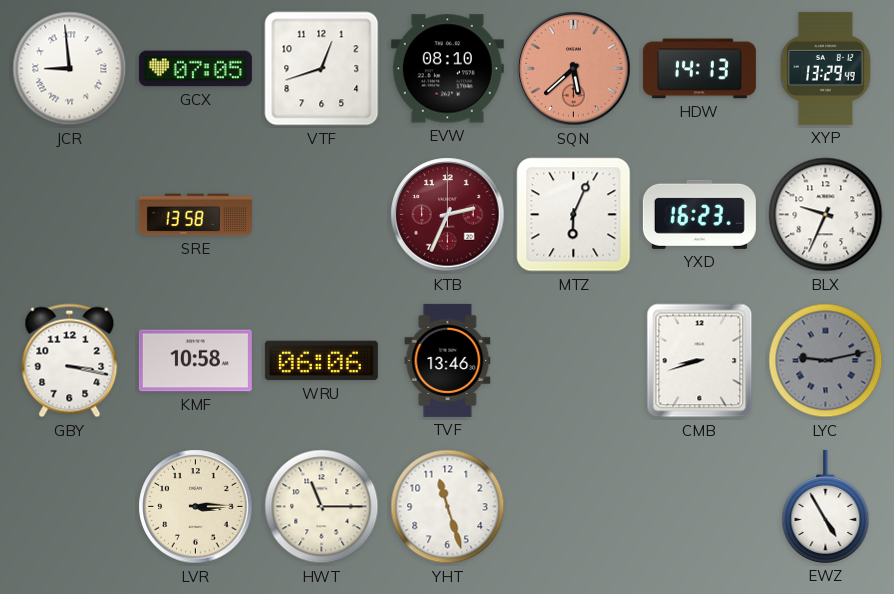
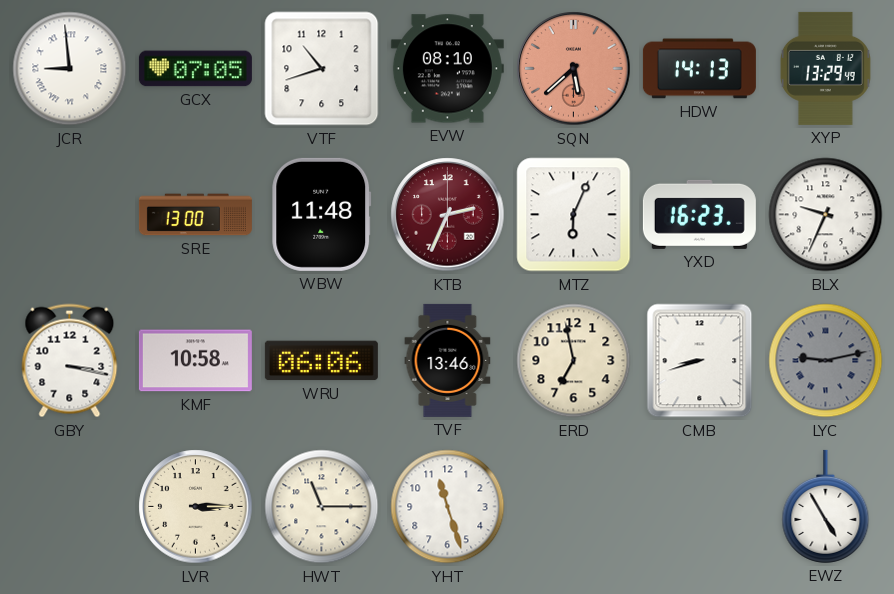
VTF: 12:42 -> 10:42 (322, 69)
SRE: 13:58 -> 13:00 (195, 215)
WBW: none -> 11:48 (322, 214)
ERD: none -> 6:58 (574, 361)
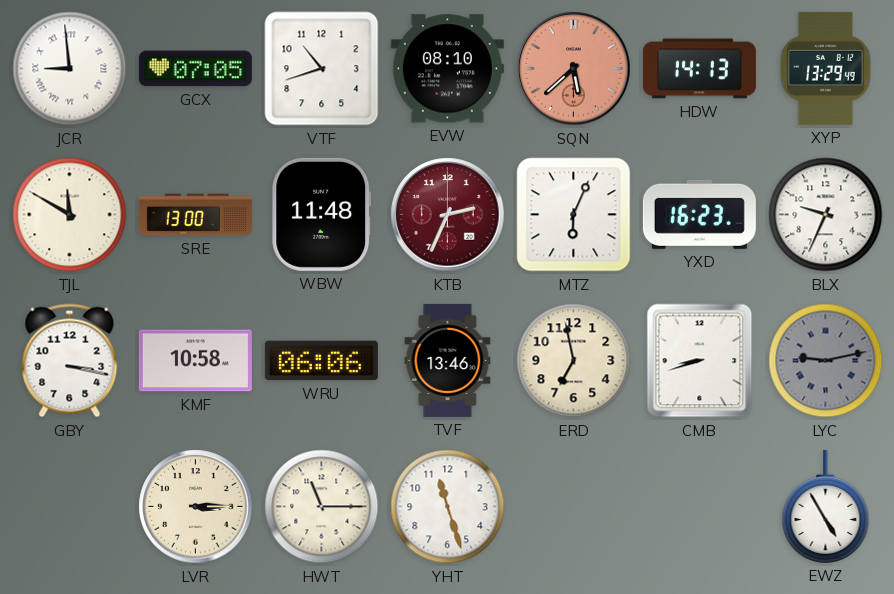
TJL: none -> 11:50 (70, 215)
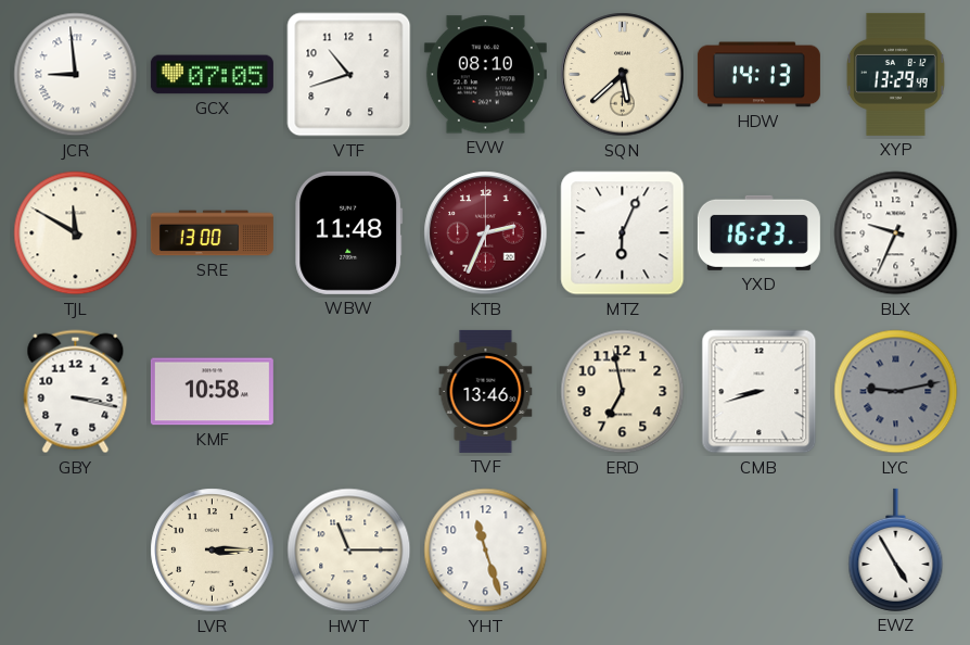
SQN dial: salmon -> cream (623, 75)
WRU: 06:06 -> none (321, 361)
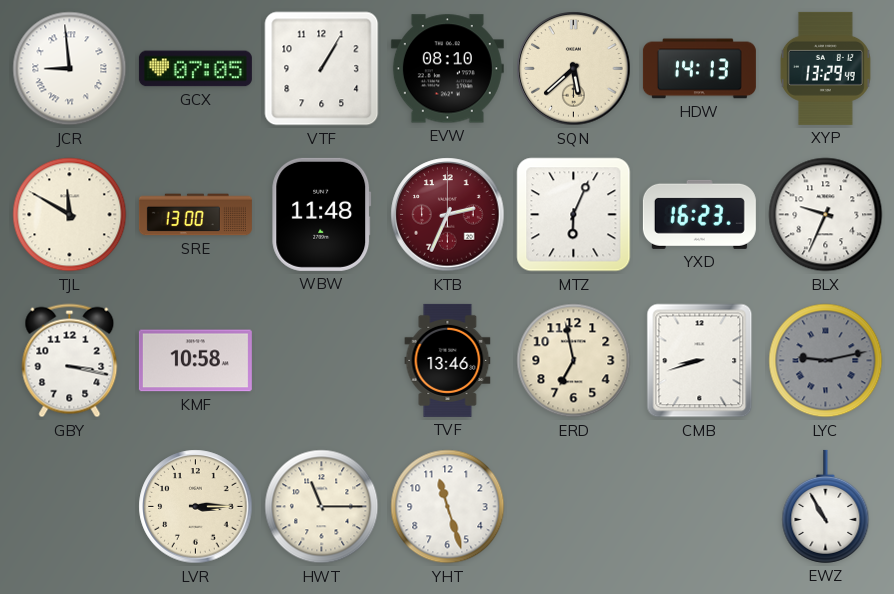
VTF: 10:42 -> 1:05 (322, 69)
EWZ: 4:55 -> 10:55 (826, 506)
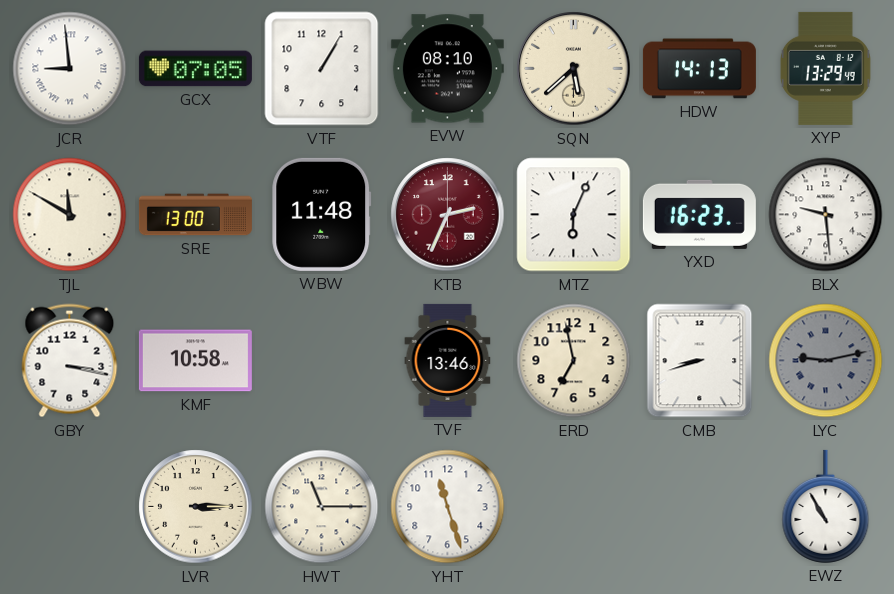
BLX: 9:34 -> 9:29 (826, 215)
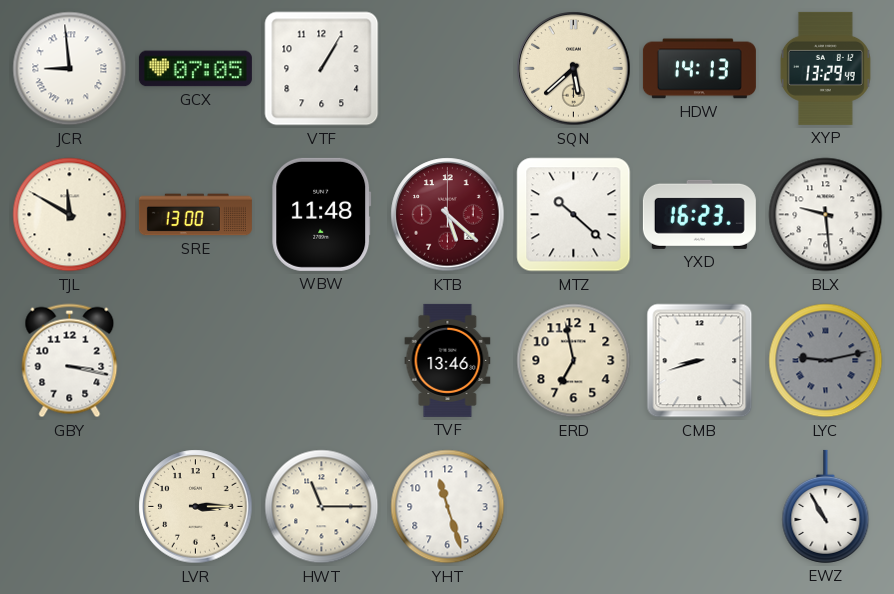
EVW: 08:10 -> none (447, 69)
KTB: 2:34 -> 5:22 (448, 215)
MTZ: 6:04 -> 10:22 (574, 215)
KMF: 10:58 -> none (195, 361)
